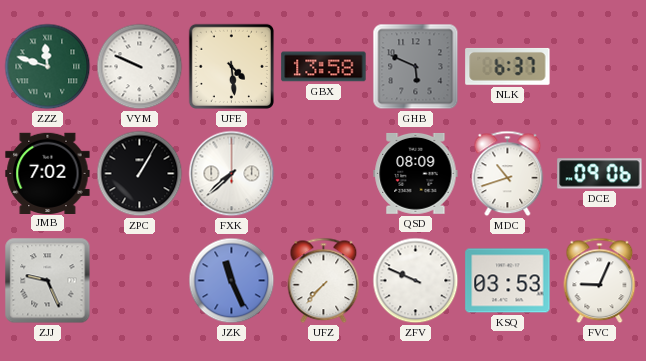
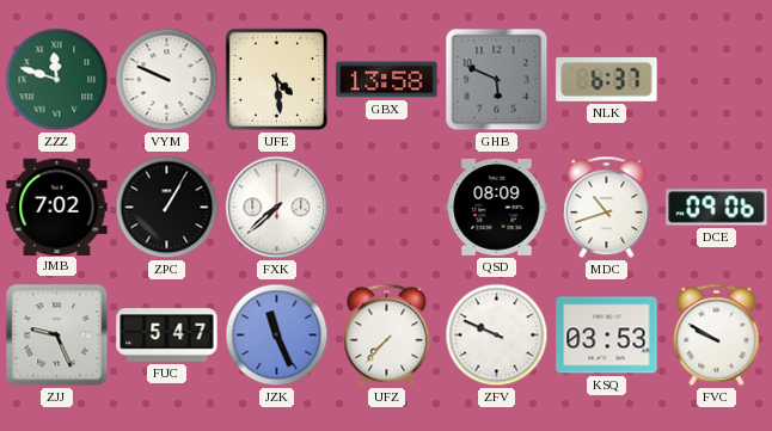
FUC: none -> 5:47 (167, 335)
FVC: 9:04 -> 9:50 (717, 335)
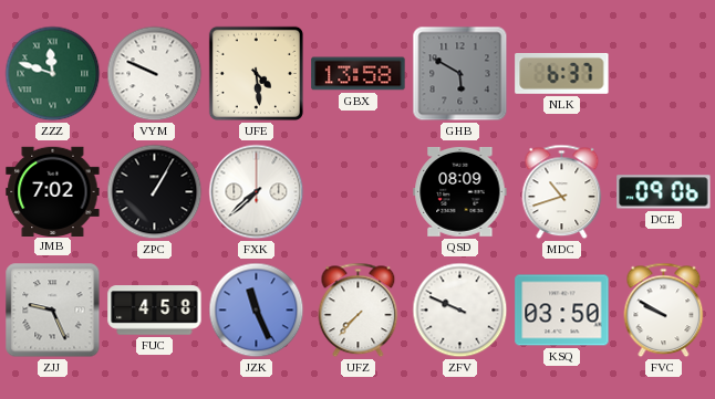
GHB: 5:49 -> 5:50 (460, 74)
FUC: 5:47 -> 4:58 (155, 311)
KSQ: 03:53 -> 03:50 (562, 311)
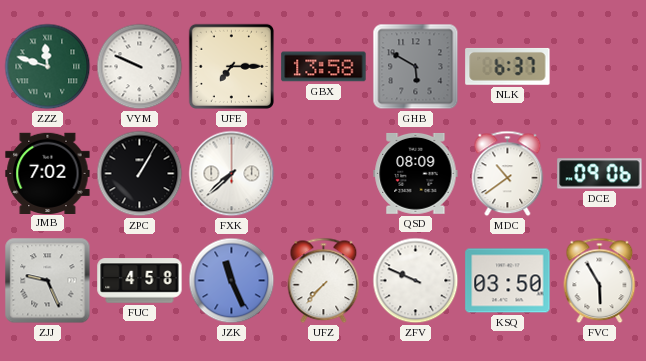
UFE: 4:29 -> 7:15 (231, 66)
MDC: 10:42 -> 10:39 (508, 174)
FVC: 9:50 -> 5:55 (600, 281)
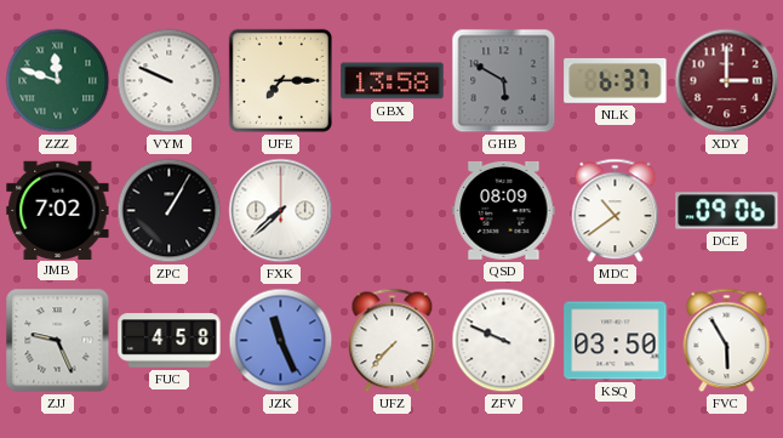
XDY: none -> 3:00 (727, 81)
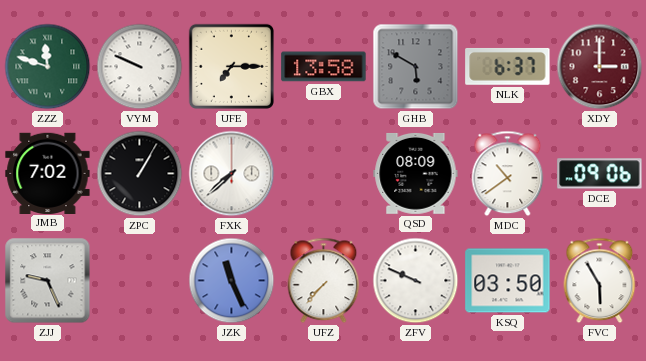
FUC: 4:58 -> none (170, 341)
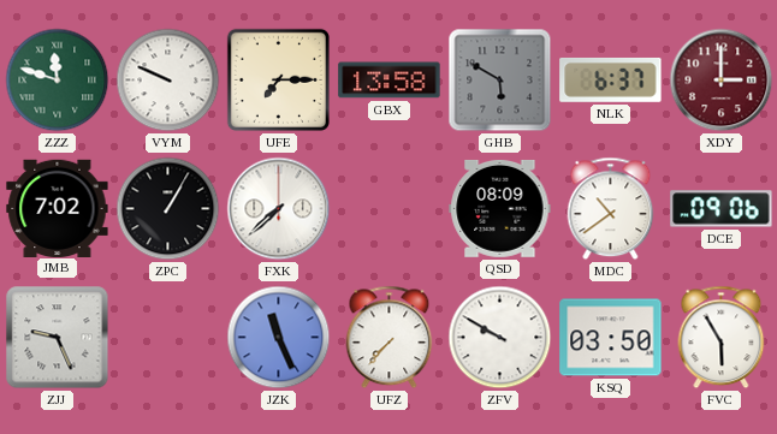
ZFV: 9:49 -> 9:50 (500, 338)
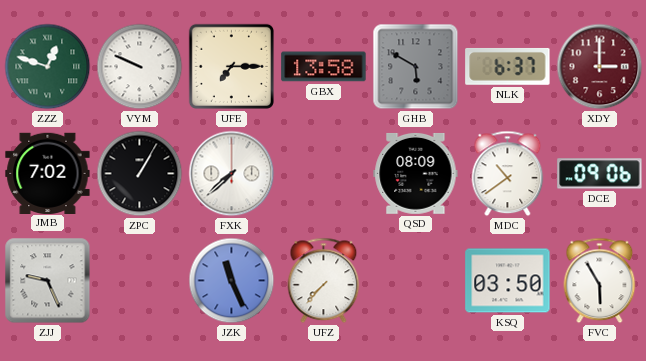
ZZZ: 11:48 -> 12:48 (48, 67)
ZFV: 9:50 -> none (500, 338)
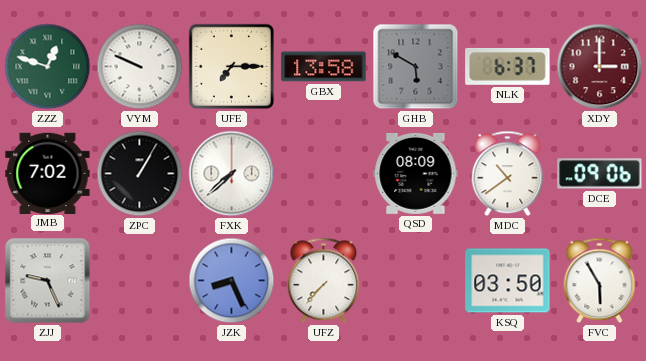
JZK: 11:26 -> 8:26 (232, 281)
